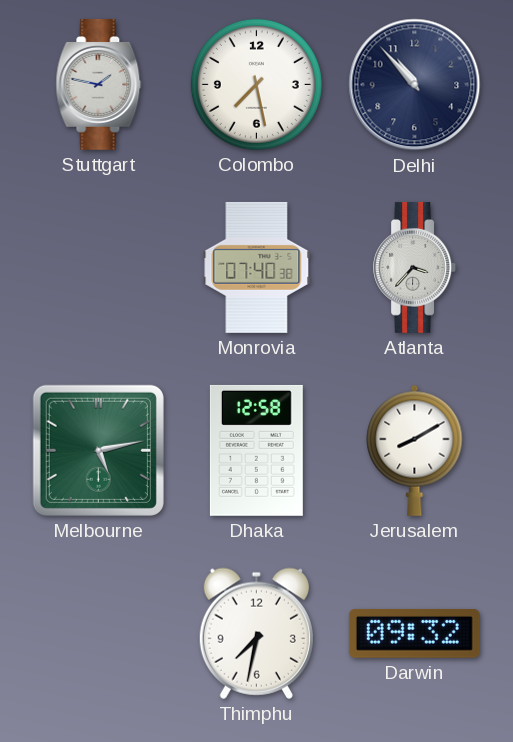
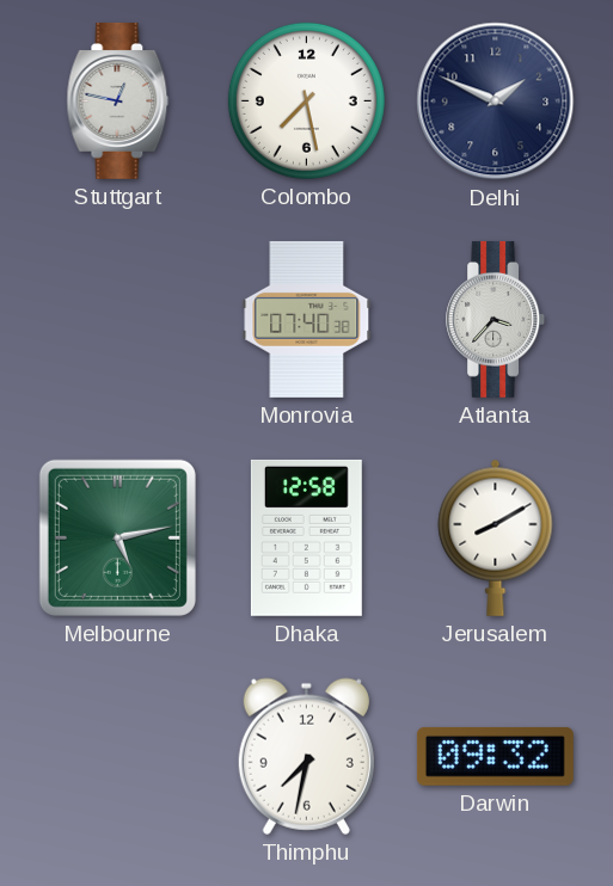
Stuttgart: 1:47 -> 12:47 (118, 100)
Delhi: 10:53 -> 1:49 (496, 101)
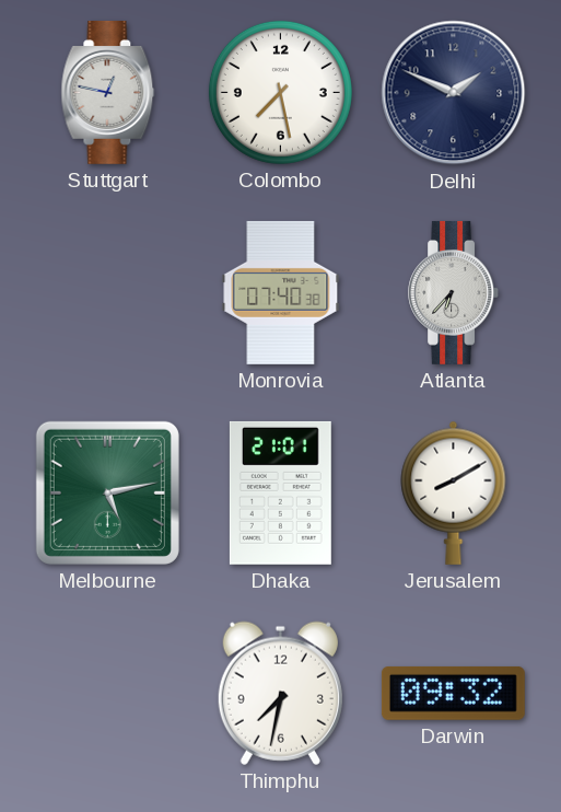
Atlanta: 3:37 -> 6:37 (454, 292)
Dhaka: 12:58 -> 21:01 (280, 492)
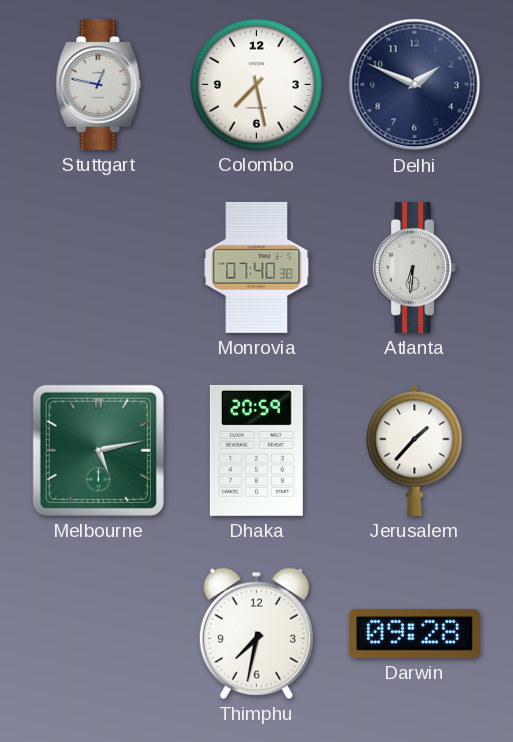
Atlanta: 6:37 -> 6:31 (415, 267)
Dhaka: 21:01 -> 20:59 (256, 450)
Jerusalem: 8:10 -> 1:37 (415, 450)
Darwin: 09:32 -> 09:28 (414, 633)
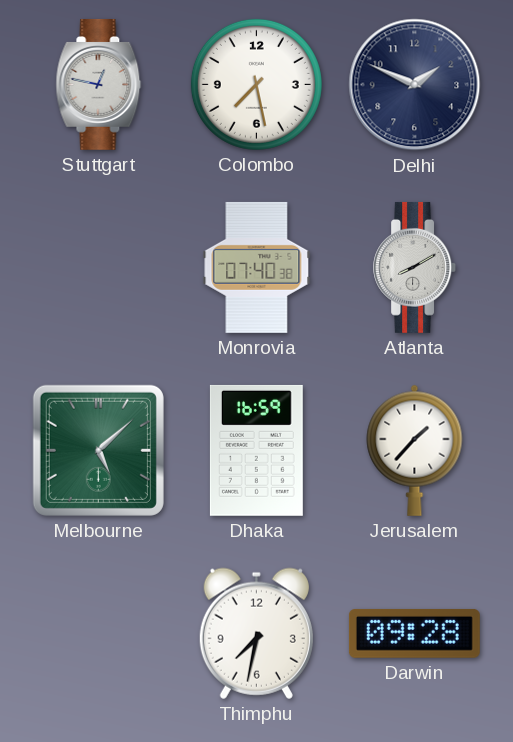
Atlanta: 6:31 -> 8:10 (415, 267)
Melbourne: 5:13 -> 5:08 (98, 450)
Dhaka: 20:59 -> 16:59 (256, 450)
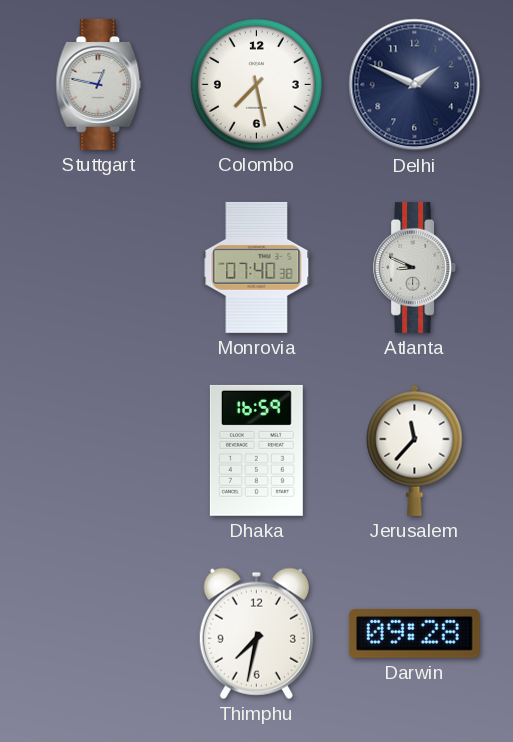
Atlanta: 8:10 -> 8:49 (415, 267)
Melbourne: 5:08 -> none (98, 450)
Jerusalem: 1:37 -> 11:37 (415, 450)
